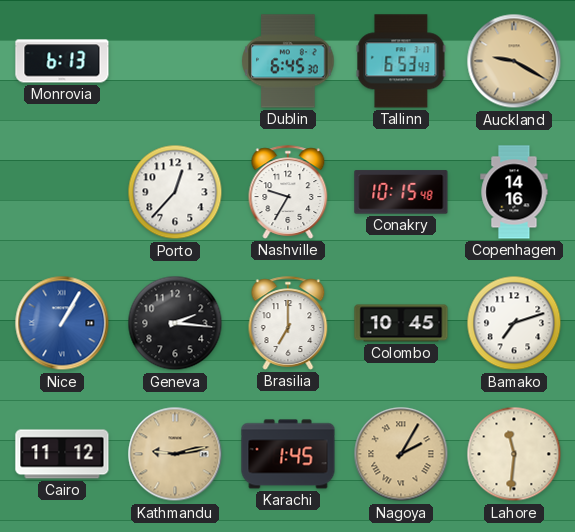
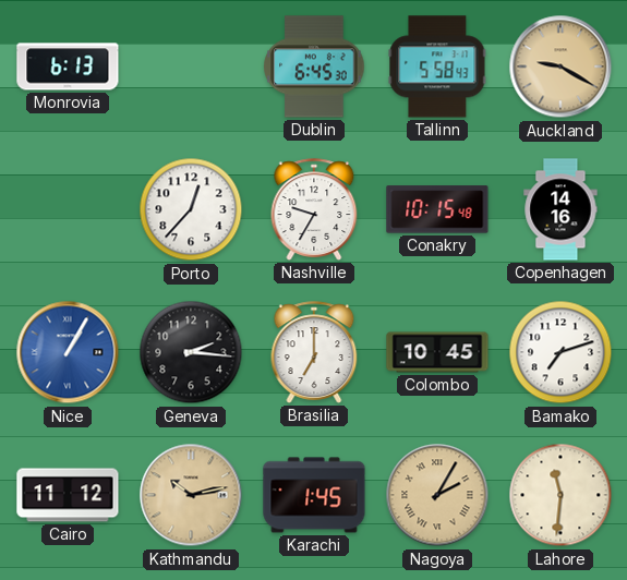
Tallinn: 6:53 -> 5:58 (437, 67)
Kathmandu: 9:13 -> 10:13 (191, 495)
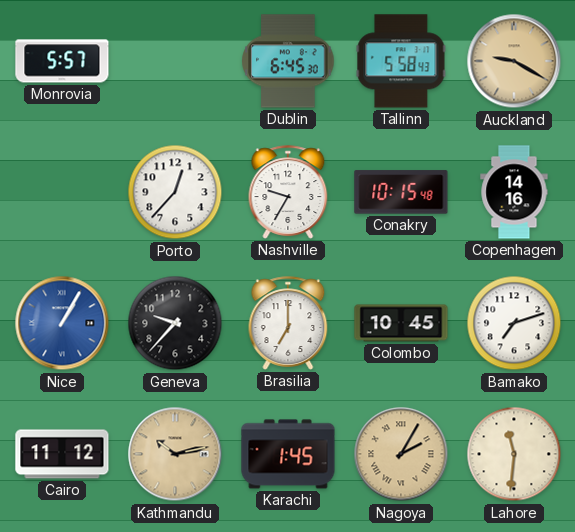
Monrovia: 6:13 -> 5:57 (62, 61)
Geneva: 2:16 -> 9:37 (175, 323)
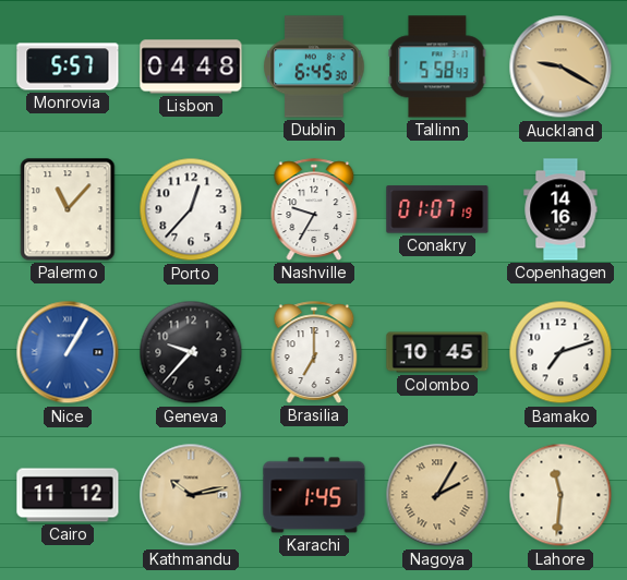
Lisbon: none -> 04:48 (191, 67)
Palermo: none -> 11:07 (68, 209)
Conakry: 10:15 -> 01:07 (437, 209)
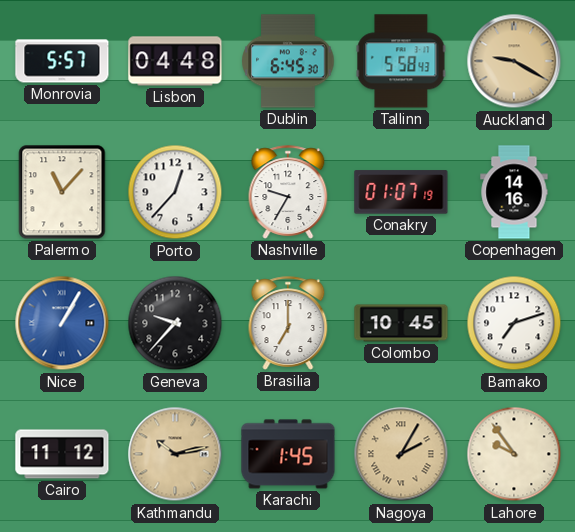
Lahore: 11:31 -> 9:54 (514, 454)
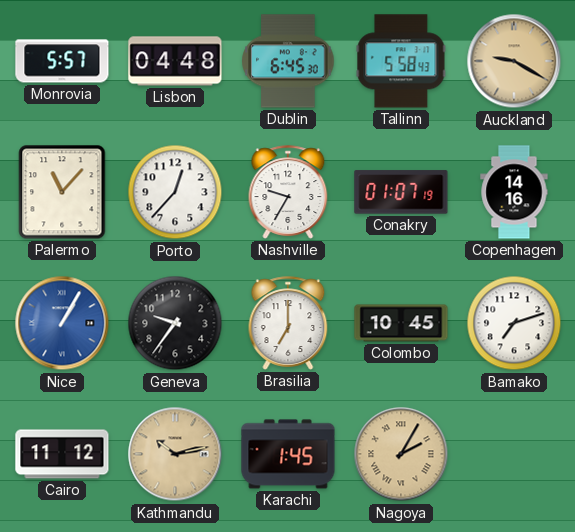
Geneva: 9:37 -> 9:36 (175, 323)
Lahore: 9:54 -> none (514, 454)
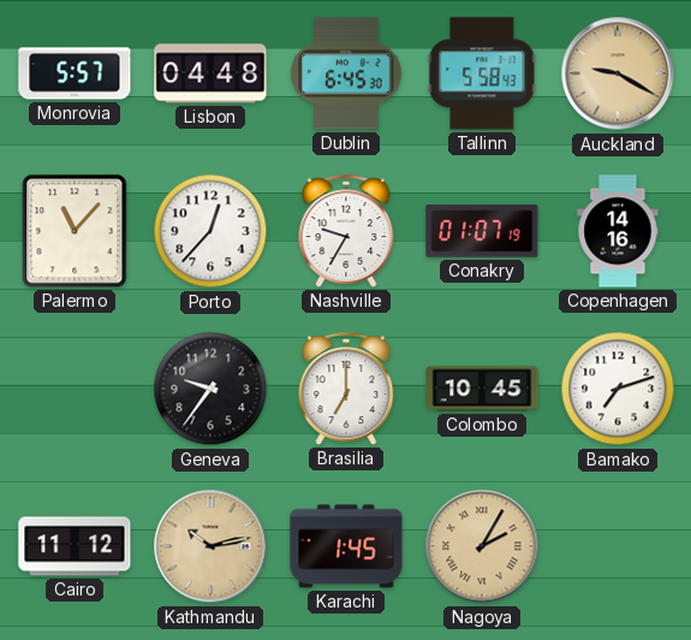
Nice: 1:05 -> none (62, 323)
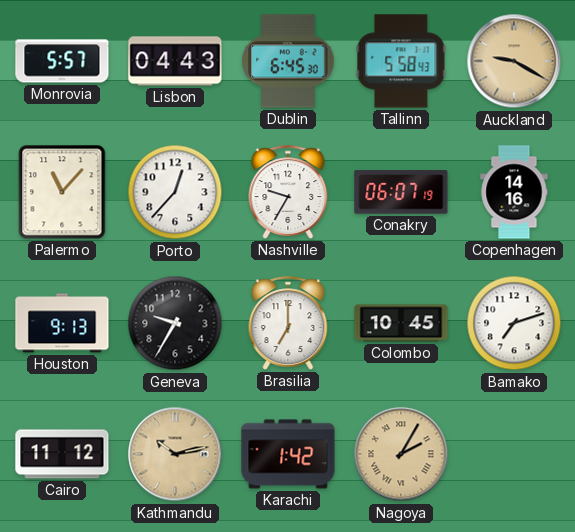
Lisbon: 04:48 -> 04:43 (175, 61)
Conakry: 01:07 -> 06:07 (401, 192)
Houston: none -> 9:13 (62, 323)
Geneva: 9:36 -> 9:35 (175, 323)
Karachi: 1:45 -> 1:42 (288, 454)
